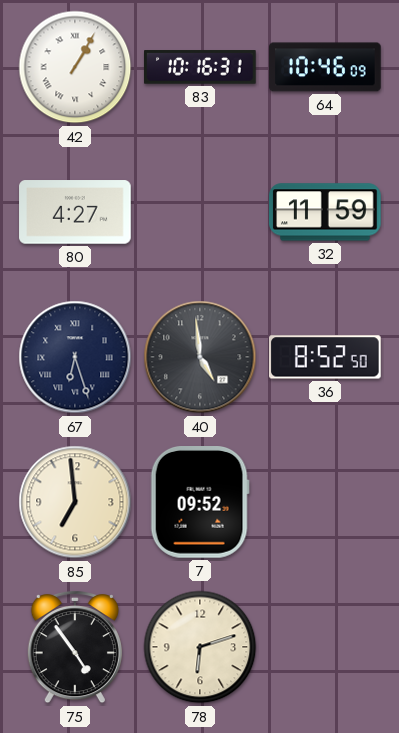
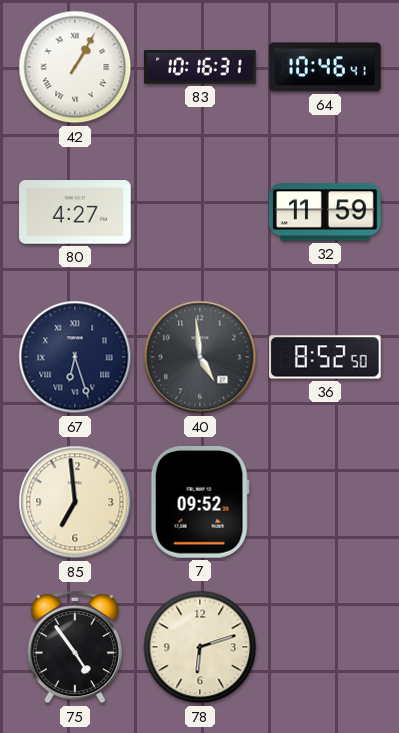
64: 10:46:09 -> 10:46:41 (325, 67)
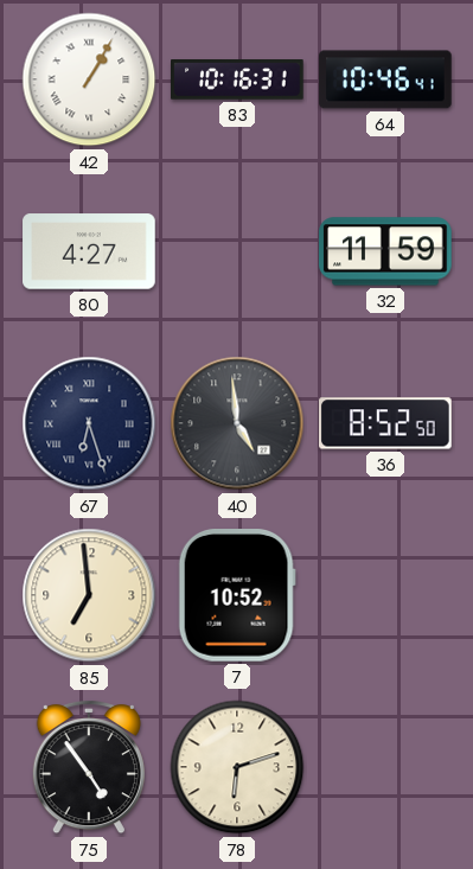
7: 09:52 -> 10:52 (237, 596)
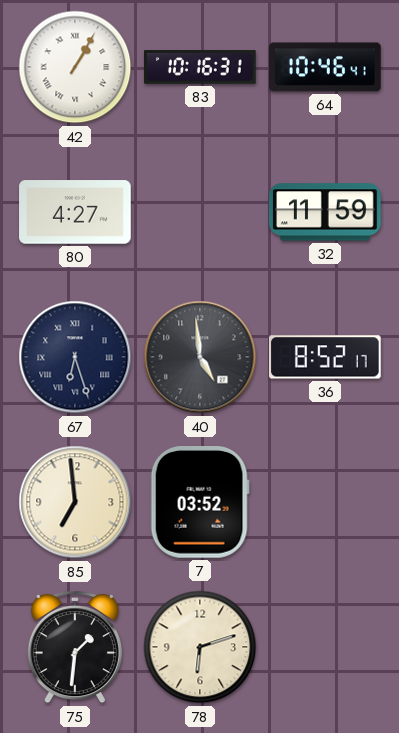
36: 8:52:50 -> 8:52:17 (326, 357)
7: 10:52 -> 03:52 (200, 503)
75: 4:54 -> 1:31 (75, 647)
